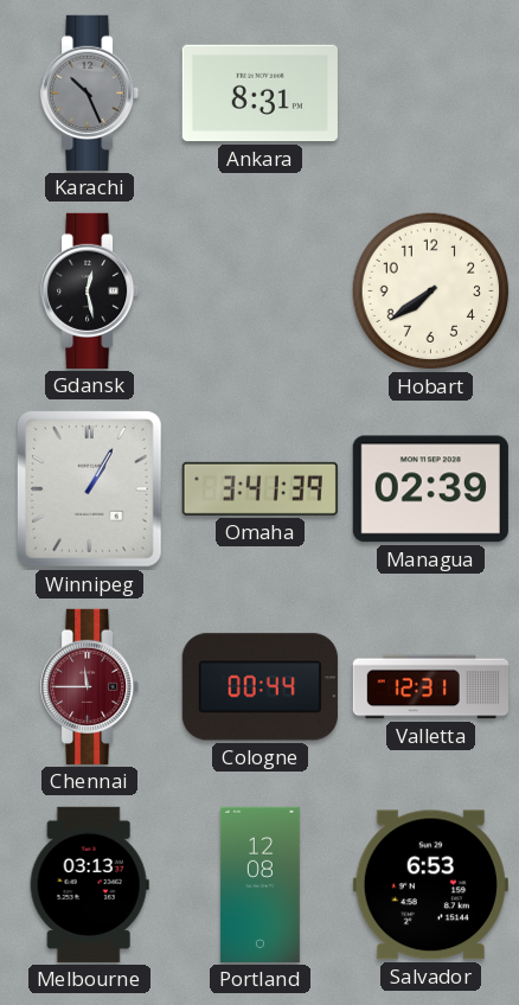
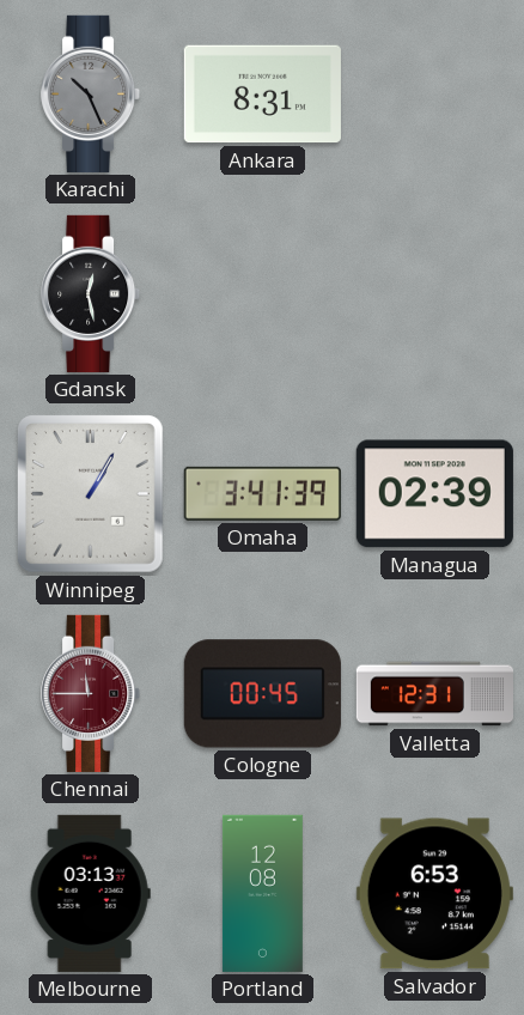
Hobart: 7:39 -> none (431, 292)
Cologne: 00:44 -> 00:45 (262, 694)
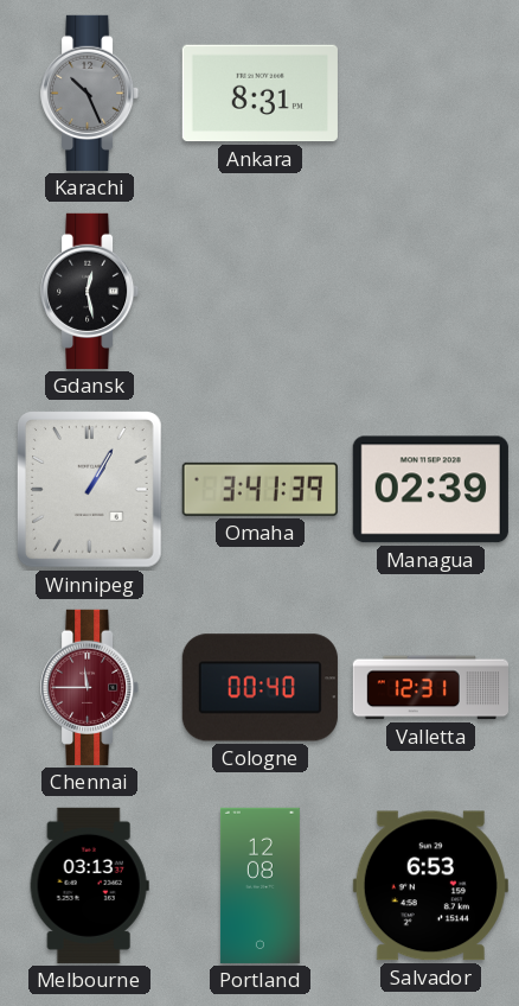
Cologne: 00:45 -> 00:40 (259, 688)
